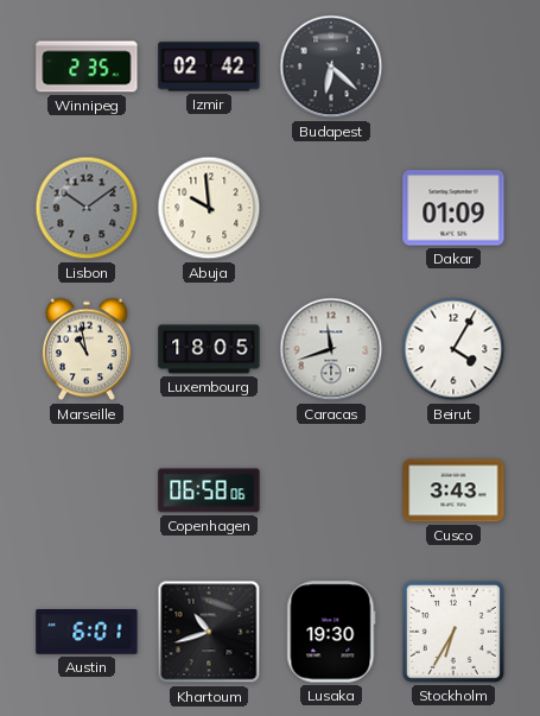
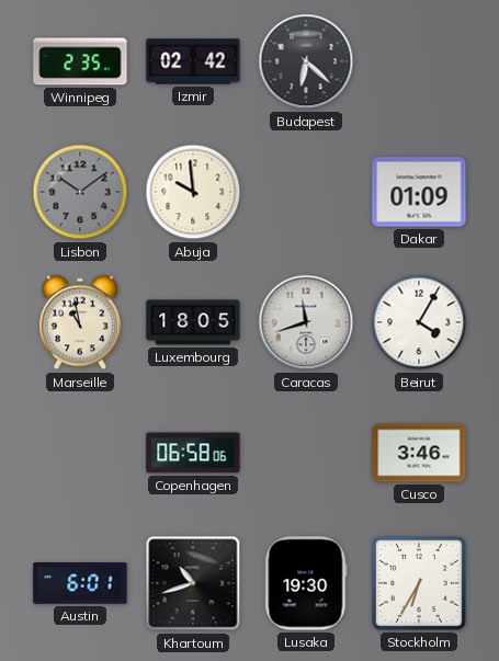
Cusco: 3:43 -> 3:46 (419, 453)
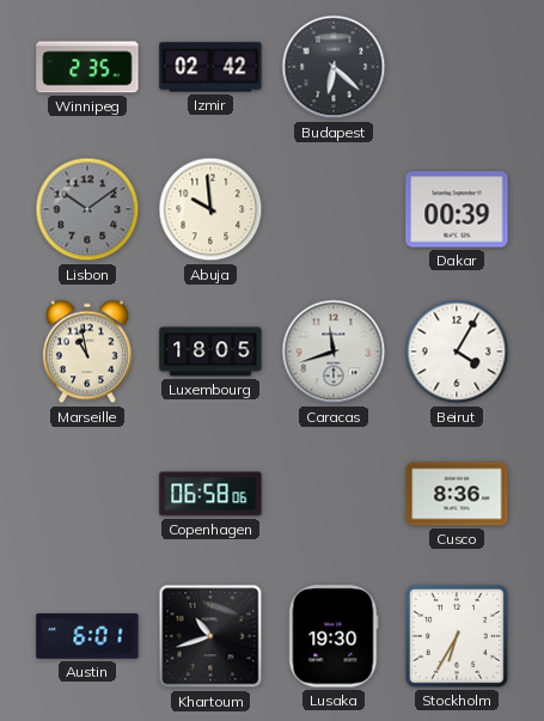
Dakar: 01:09 -> 00:39 (457, 209)
Cusco: 3:46 -> 8:36 (457, 494)
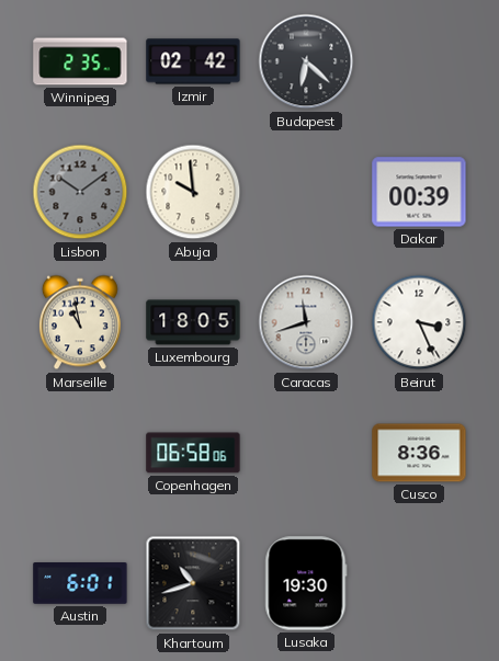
Beirut: 4:05 -> 3:26 (419, 322)
Stockholm: 6:35 -> none (457, 636)
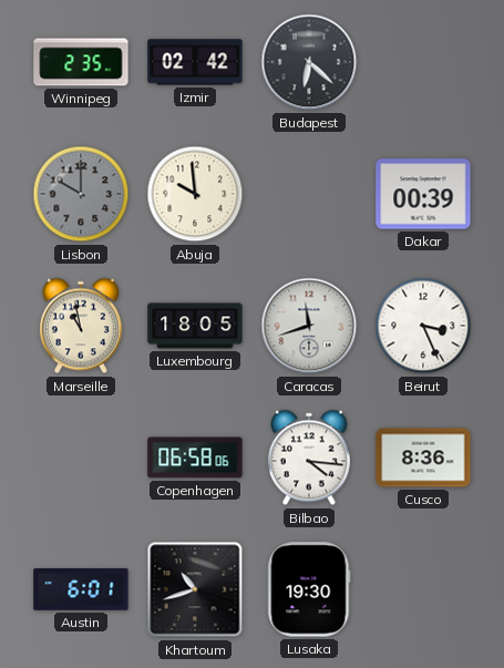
Lisbon: 10:09 -> 10:00 (81, 194)
Bilbao: none -> 4:16 (309, 458)
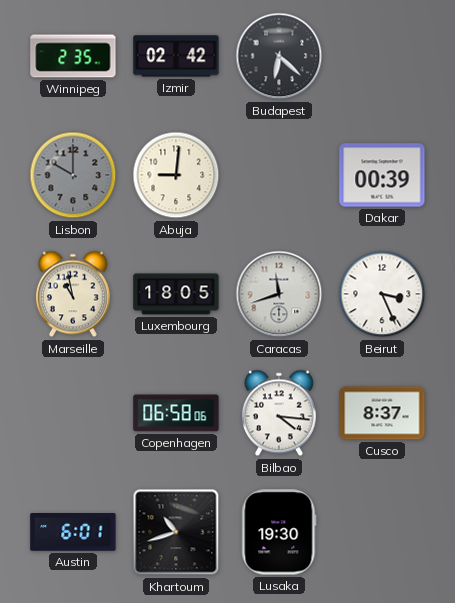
Abuja: 9:59 -> 9:01 (176, 175)
Cusco: 8:36 -> 8:37 (382, 413)
